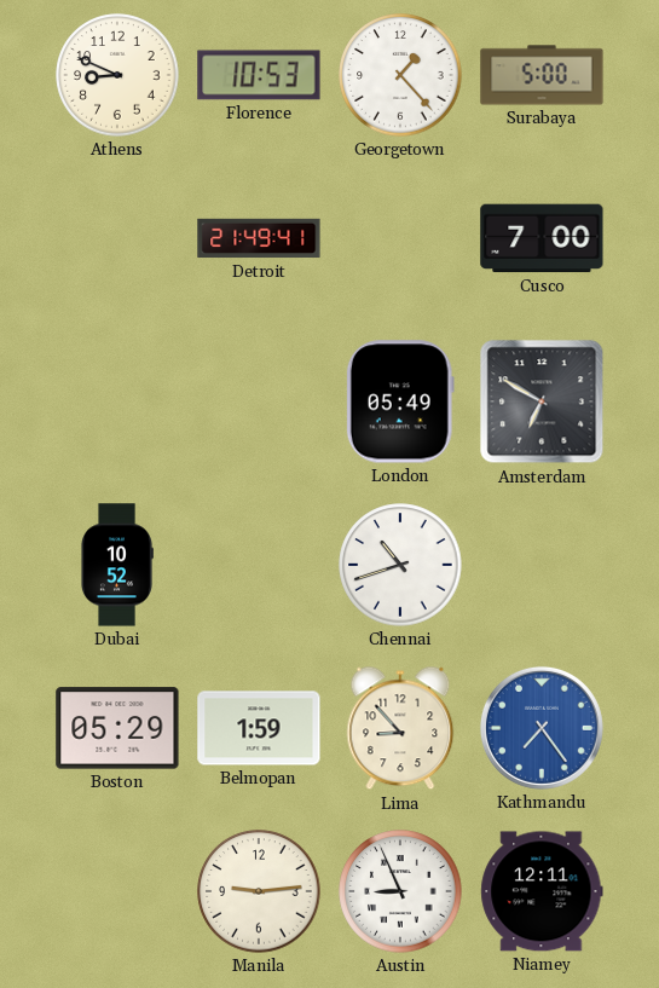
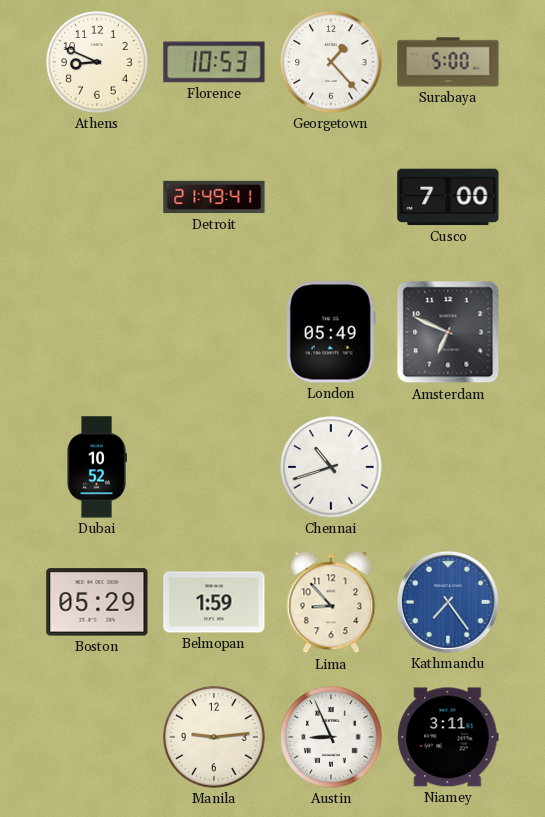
Amsterdam: 6:50 -> 6:49 (448, 332)
Niamey: 12:11 -> 3:11 (448, 737)
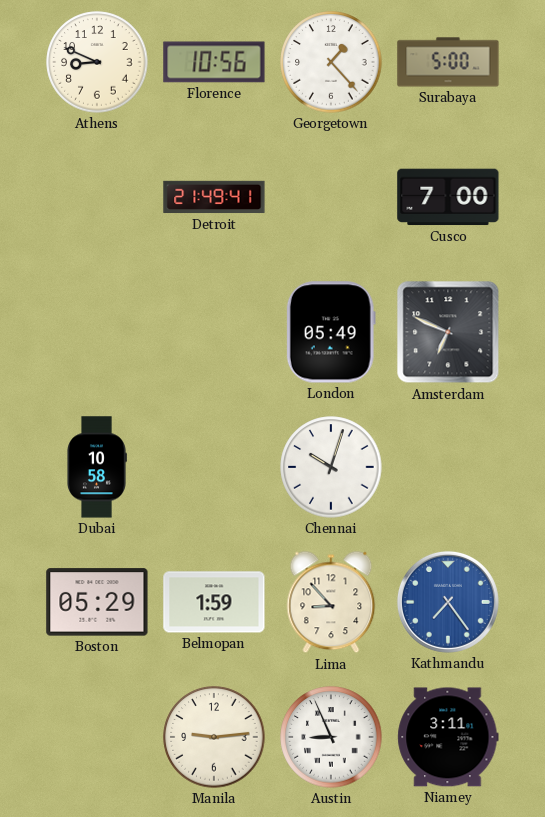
Florence: 10:53 -> 10:56 (214, 62)
Dubai: 10:52 -> 10:58 (97, 467)
Chennai: 10:42 -> 10:03 (331, 467)
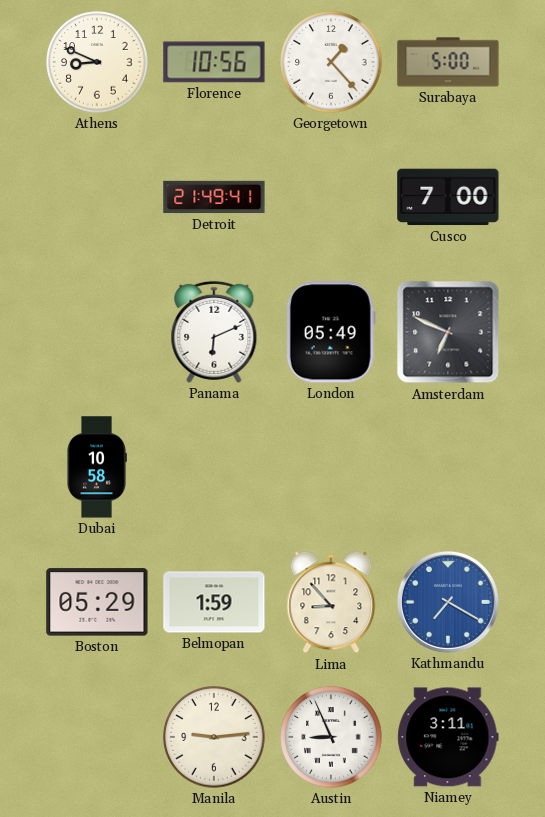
Panama: none -> 6:11 (214, 332)
Chennai: 10:03 -> none (331, 467)
Kathmandu: 7:24 -> 7:20 (448, 602)
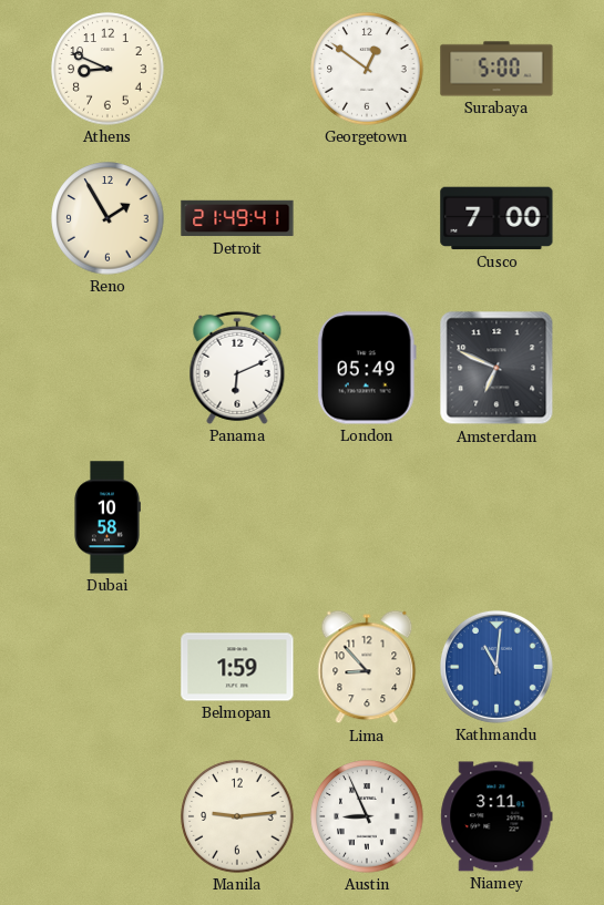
Florence: 10:56 -> none (214, 62)
Georgetown: 1:23 -> 12:51 (367, 69)
Reno: none -> 1:55 (108, 218)
Boston: 05:29 -> none (97, 602)
Kathmandu: 7:20 -> 11:01 (496, 667)
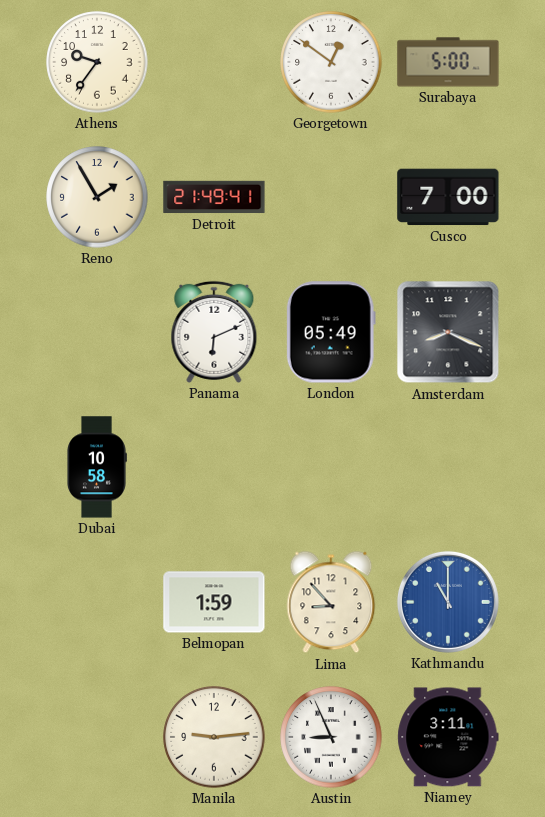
Athens: 8:49 -> 9:36 (97, 62)
Amsterdam: 6:49 -> 8:19 (448, 332)
Kathmandu: 11:01 -> 11:00 (448, 602)
